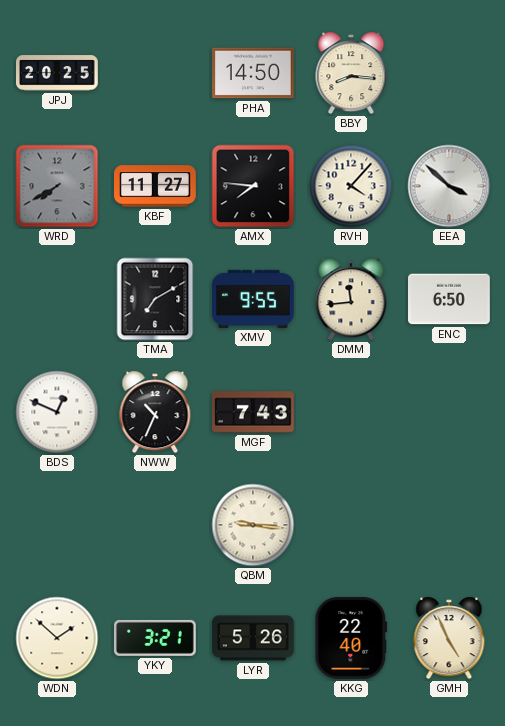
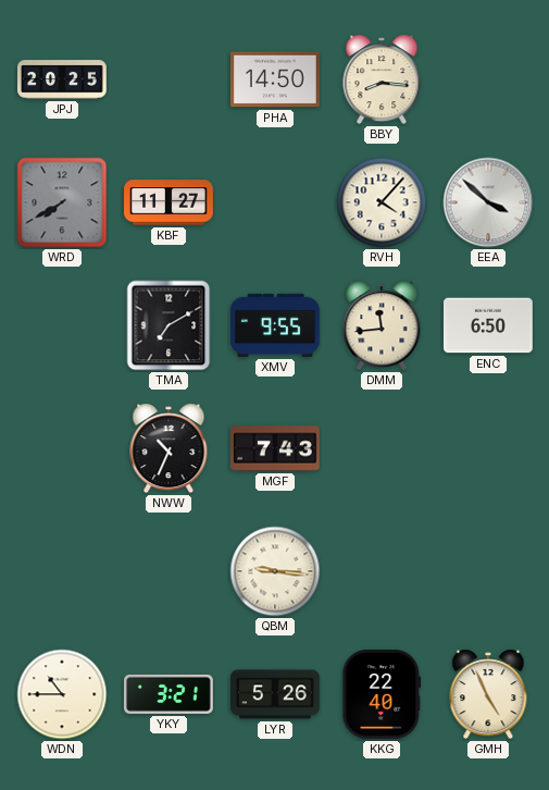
AMX: 7:46 -> none (253, 186)
BDS: 12:49 -> none (57, 412)
WDN: 1:52 -> 10:45 (62, 694)
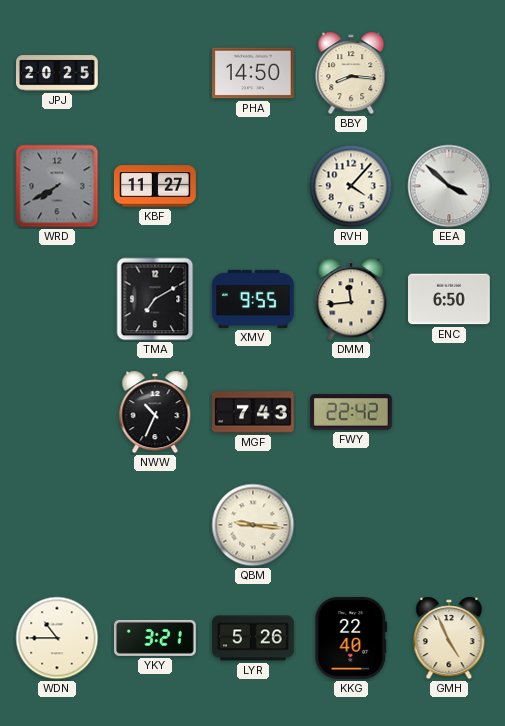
FWY: none -> 22:42 (352, 412)
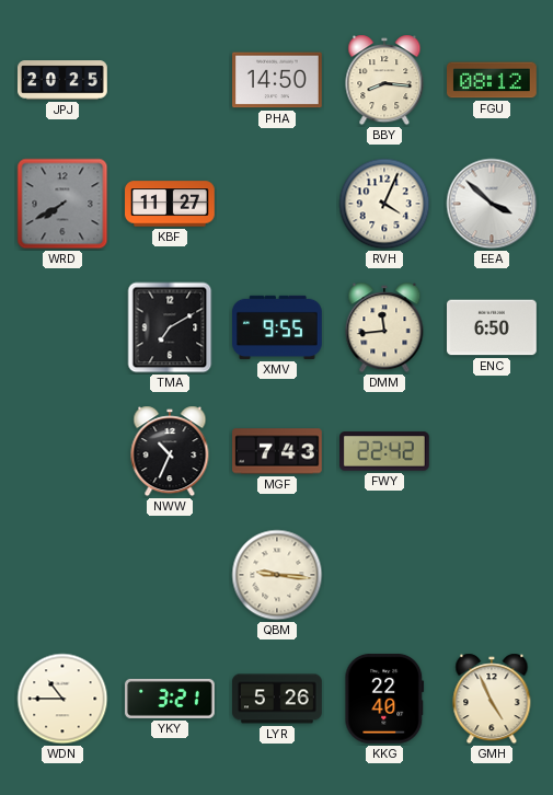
FGU: none -> 08:12 (493, 80)
RVH: 4:07 -> 4:04 (384, 204)
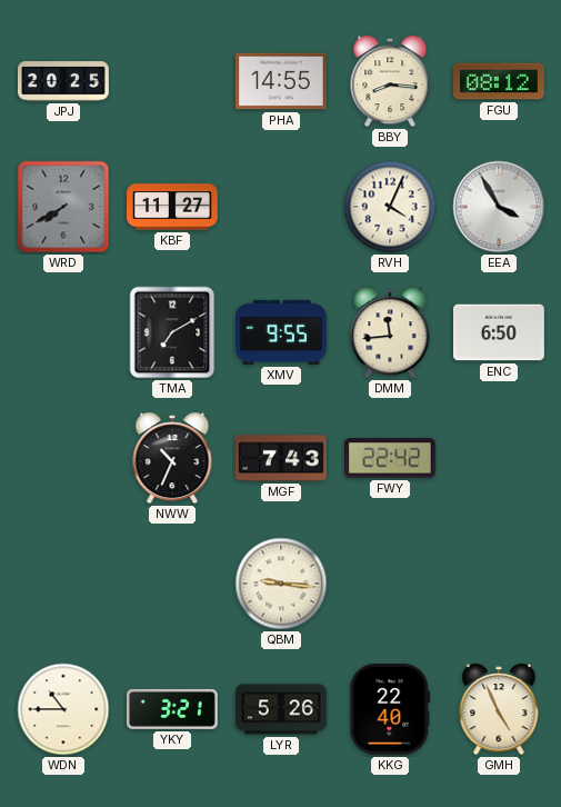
PHA: 14:50 -> 14:55 (282, 81)
EEA: 3:52 -> 3:55 (499, 207)
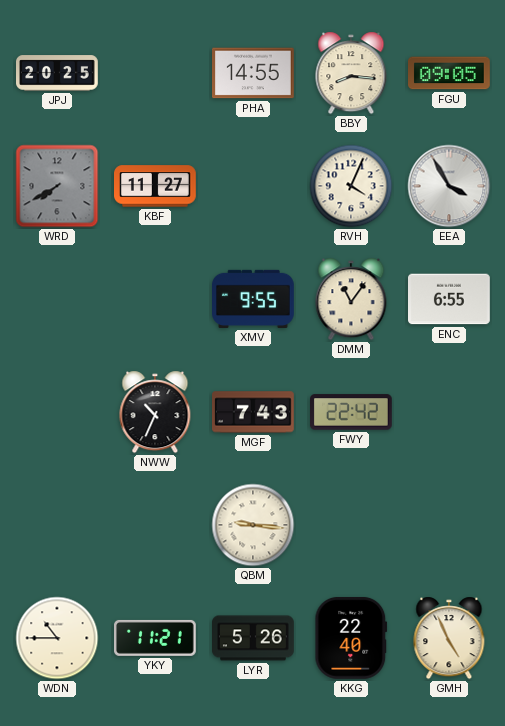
FGU: 08:12 -> 09:05 (450, 73)
TMA: 7:10 -> none (172, 332)
DMM: 11:44 -> 11:06 (351, 299)
ENC: 6:50 -> 6:55 (450, 299)
YKY: 3:21 -> 11:21 (156, 638)
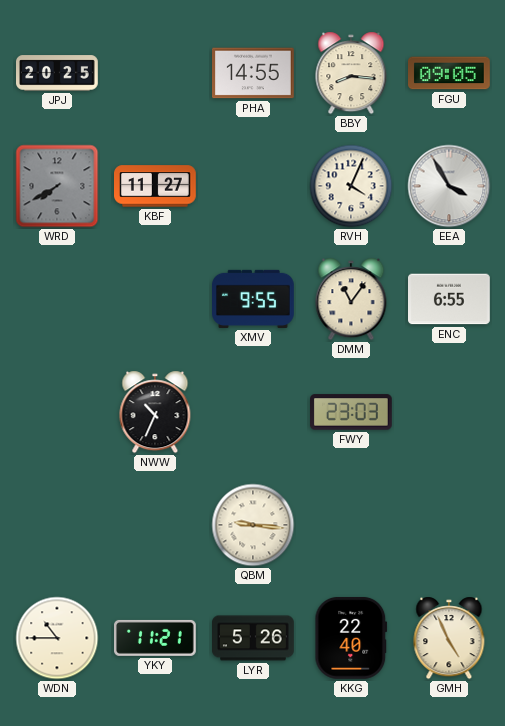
MGF: 7:43 -> none (254, 412)
FWY: 22:42 -> 23:03 (352, 412)
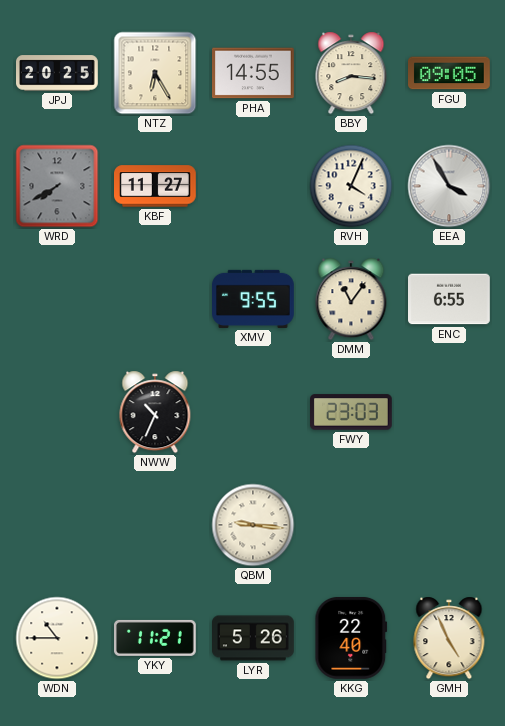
NTZ: none -> 6:25 (155, 73)
